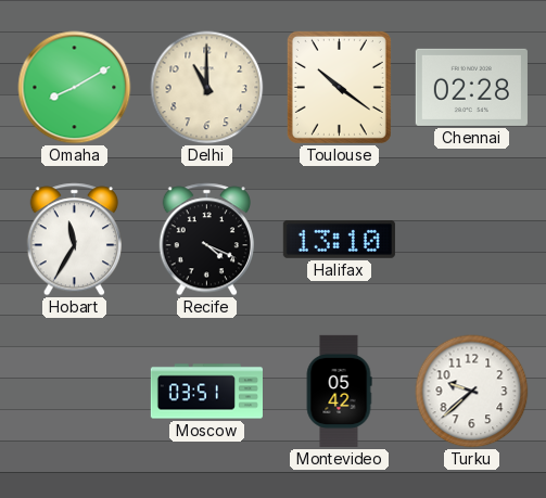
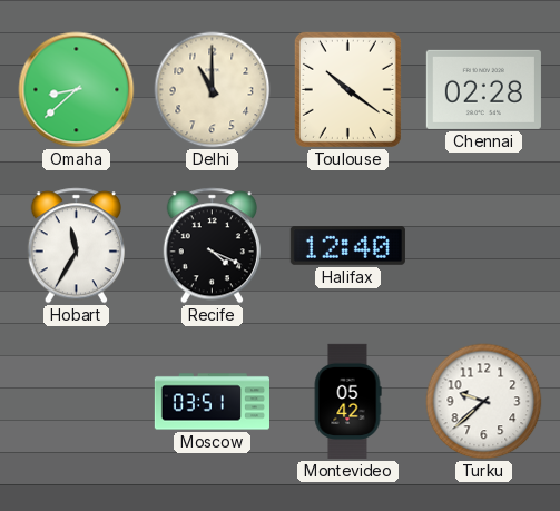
Omaha: 8:10 -> 8:38 (77, 90)
Halifax: 13:10 -> 12:40 (347, 246)
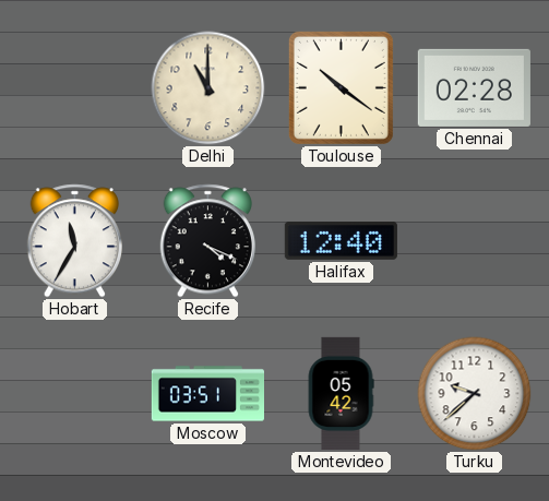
Omaha: 8:38 -> none (77, 90)
